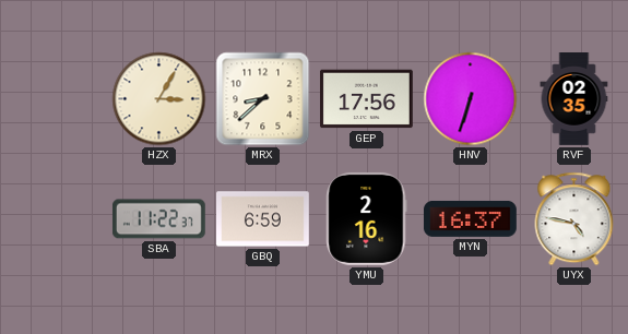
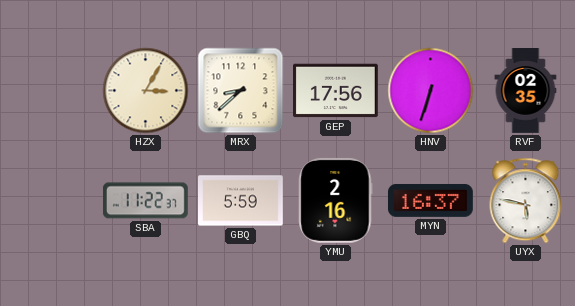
GBQ: 6:59 -> 5:59 (241, 201)
UYX: 4:47 -> 5:47 (526, 201)
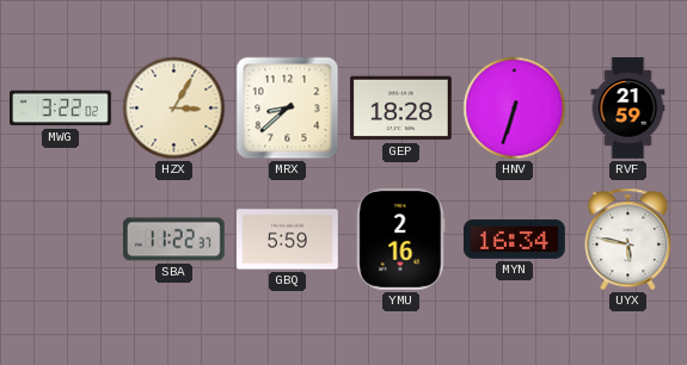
MWG: none -> 3:22 (61, 109)
GEP: 17:56 -> 18:28 (401, 109)
RVF: 02:35 -> 21:59 (628, 109)
MYN: 16:37 -> 16:34 (514, 239)
